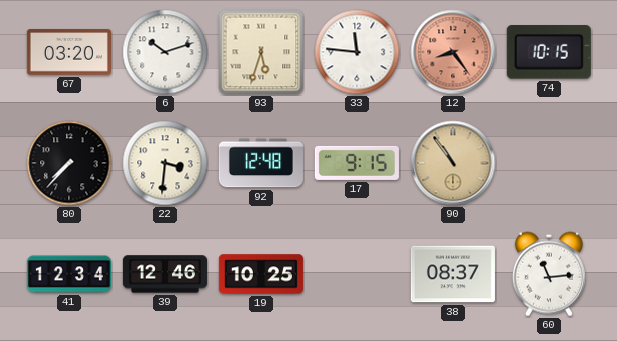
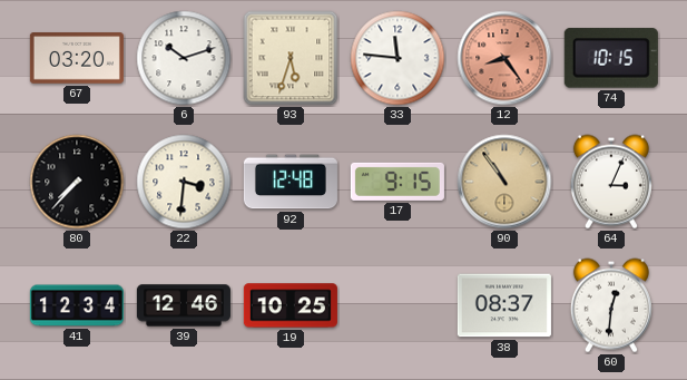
64: none -> 3:04 (611, 182)
60: 11:14 -> 12:31 (611, 305)
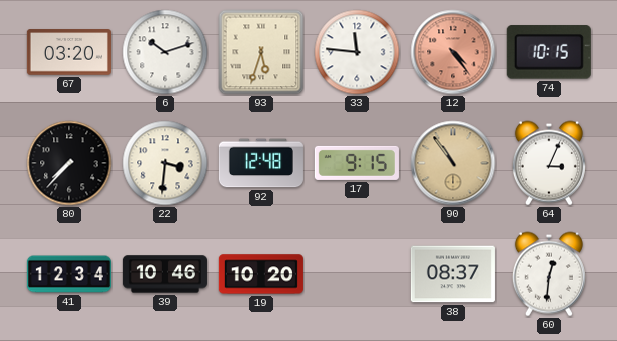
12: 8:24 -> 4:24 (453, 52)
39: 12:46 -> 10:46 (165, 274)
19: 10:25 -> 10:20 (261, 274)
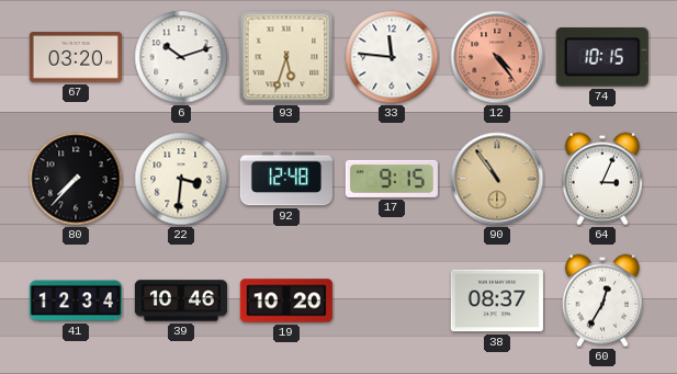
60: 12:31 -> 12:35 (602, 301)
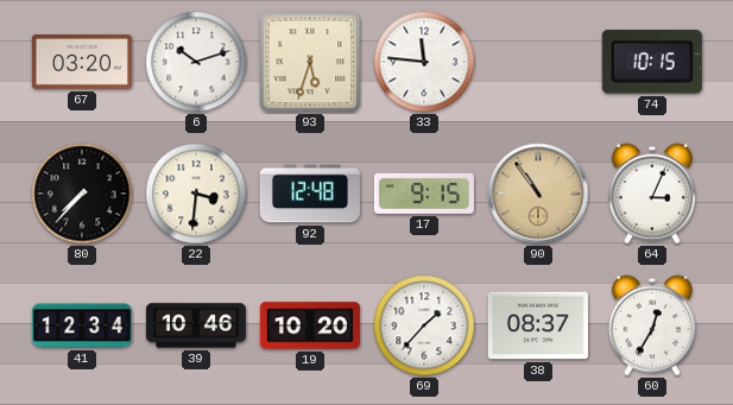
12: 4:24 -> none (497, 57)
69: none -> 1:37 (424, 325)
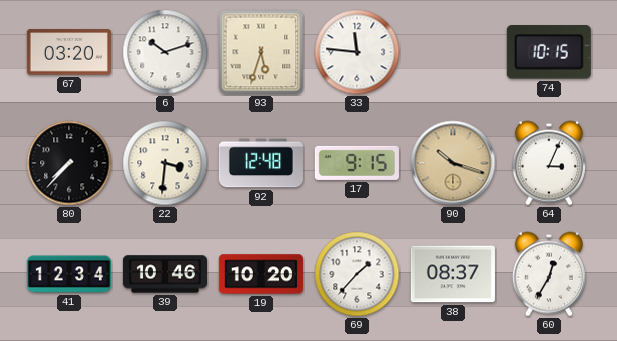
90: 10:54 -> 10:18 (453, 163)
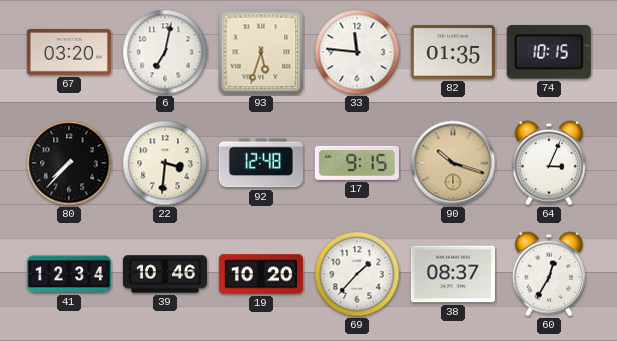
6: 10:12 -> 7:02 (165, 52)
82: none -> 01:35 (453, 52)
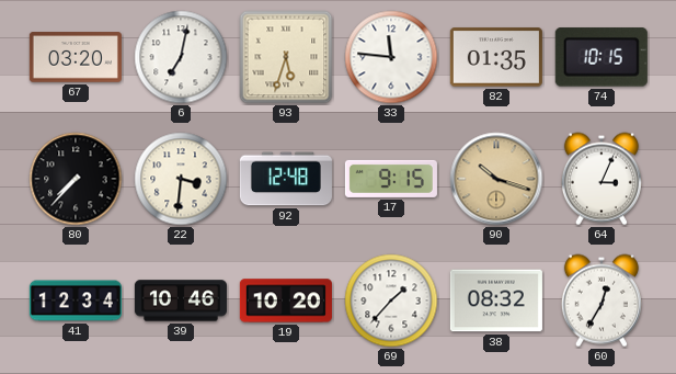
38: 08:37 -> 08:32 (496, 301)
